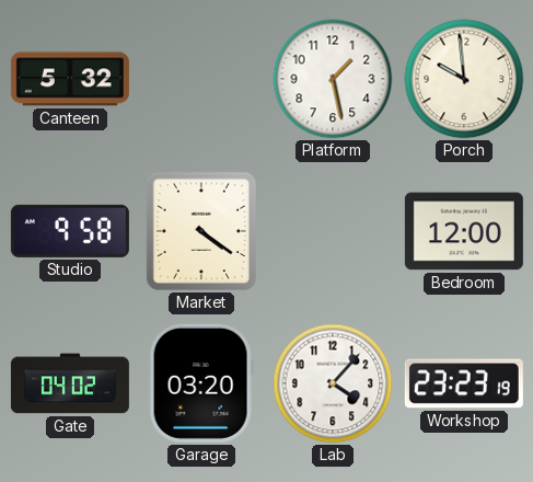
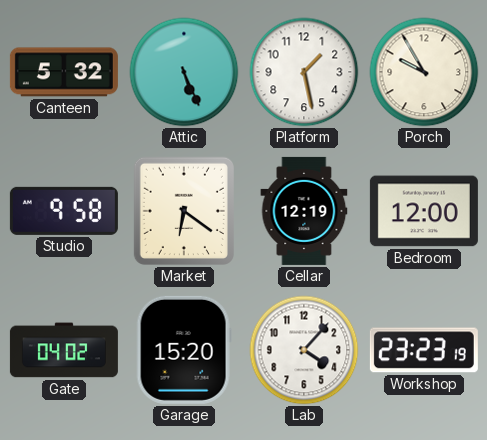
Attic: none -> 5:26 (184, 72)
Porch: 9:59 -> 9:55 (424, 72)
Market: 4:21 -> 6:21 (184, 211)
Cellar: none -> 12:19 (304, 211)
Garage: 03:20 -> 15:20 (184, 350)
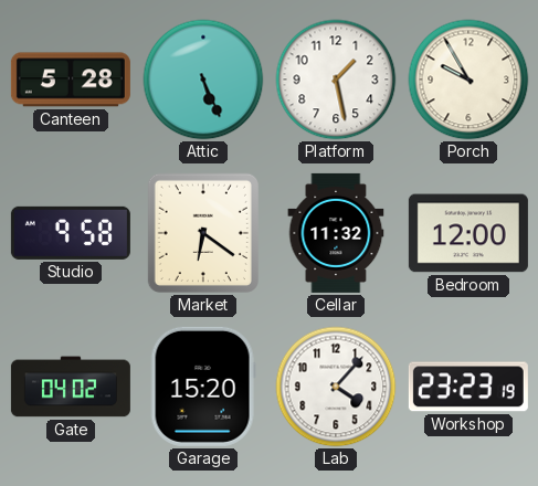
Canteen: 5:32 -> 5:28 (71, 80)
Cellar: 12:19 -> 11:32 (336, 233)
